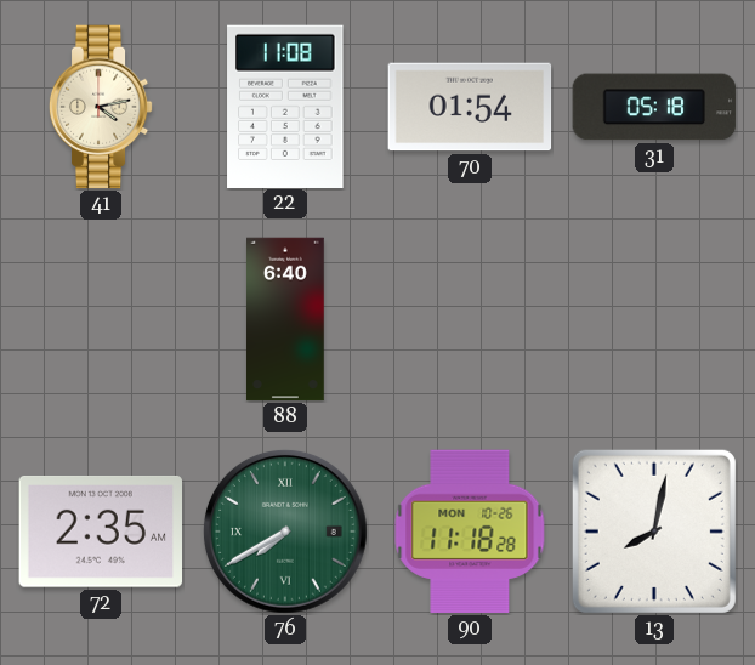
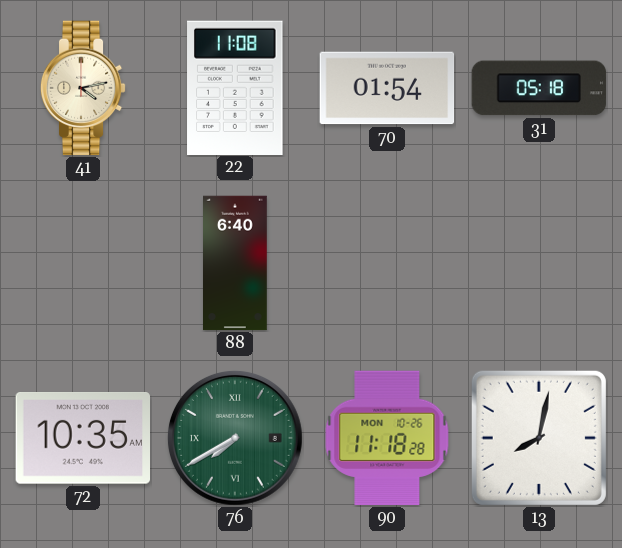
72: 2:35 -> 10:35 (82, 439)
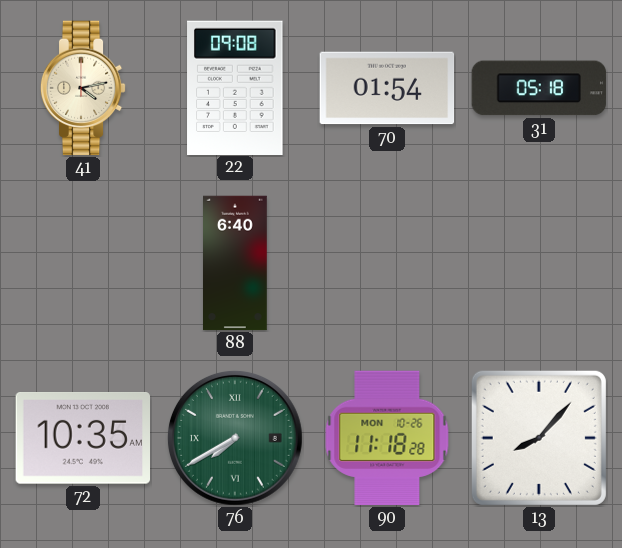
22: 11:08 -> 09:08 (235, 87)
13: 8:02 -> 8:07 (539, 438)
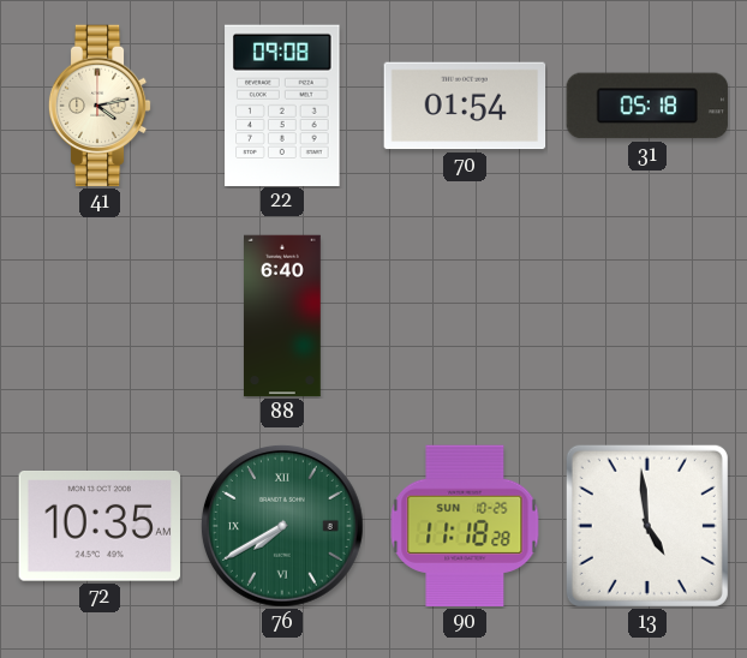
90 date: MON 10-26 -> SUN 10-25 (465, 526)
13: 8:07 -> 4:59 (647, 526)
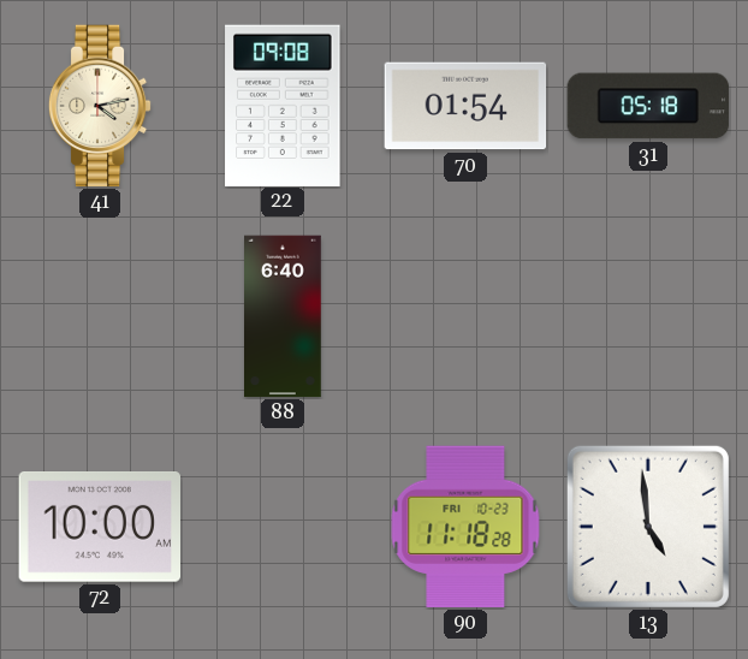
72: 10:35 -> 10:00 (99, 528)
76: 7:40 -> none (282, 526)
90 date: SUN 10-25 -> FRI 10-23 (465, 527)
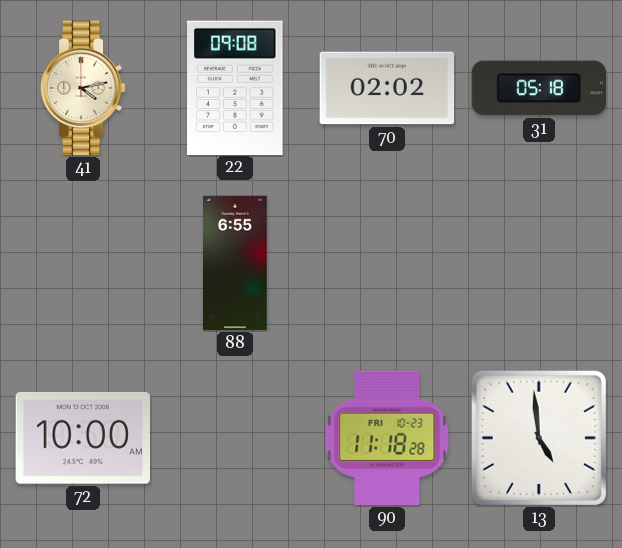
70: 01:54 -> 02:02 (387, 88)
88: 6:40 -> 6:55 (236, 263)
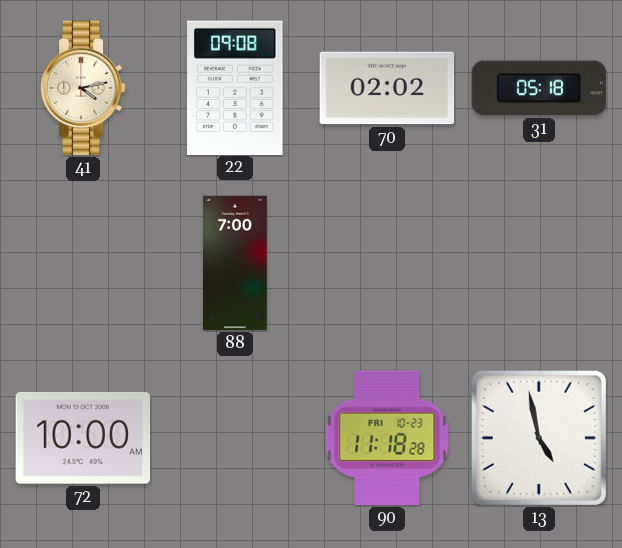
88: 6:55 -> 7:00 (236, 263)
13: 4:59 -> 4:58 (539, 438)
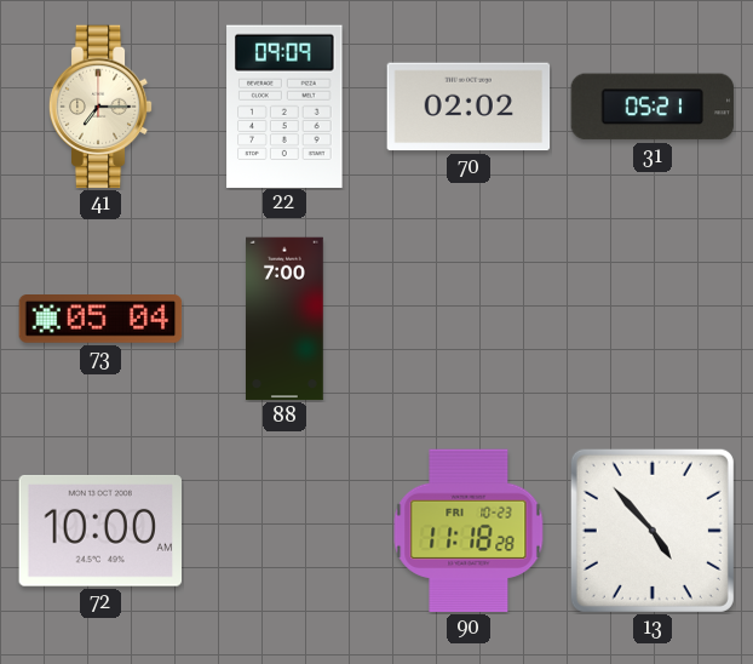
41: 4:13 -> 7:15 (100, 107)
22: 09:08 -> 09:09 (284, 105)
31: 05:18 -> 05:21 (653, 107)
73: none -> 05:04 (100, 320)
13: 4:58 -> 4:53 (653, 531)
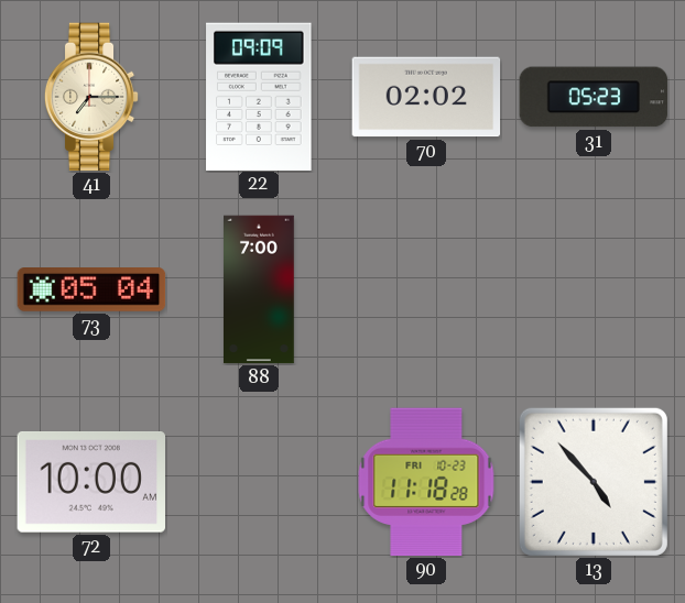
31: 05:21 -> 05:23 (594, 97)
